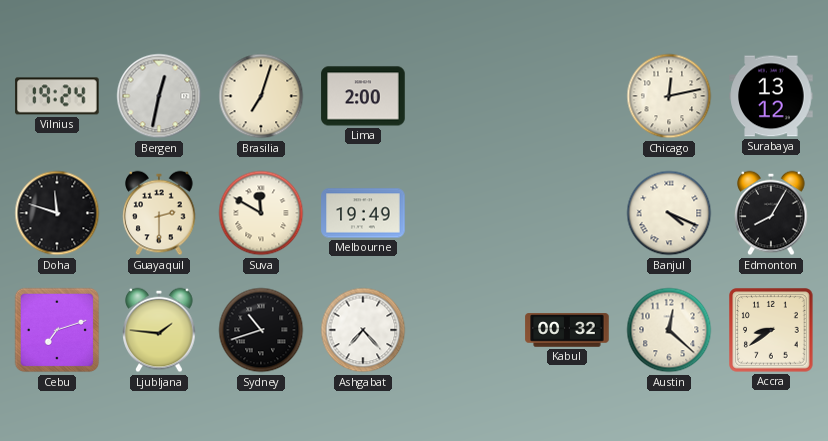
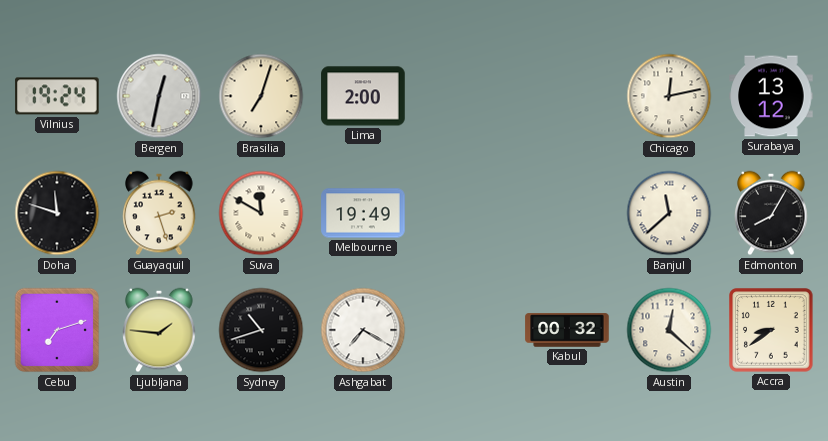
Guayaquil: 2:30 -> 2:27 (159, 213)
Banjul: 4:19 -> 11:38 (669, 213)
Ashgabat: 7:23 -> 7:20 (363, 330)
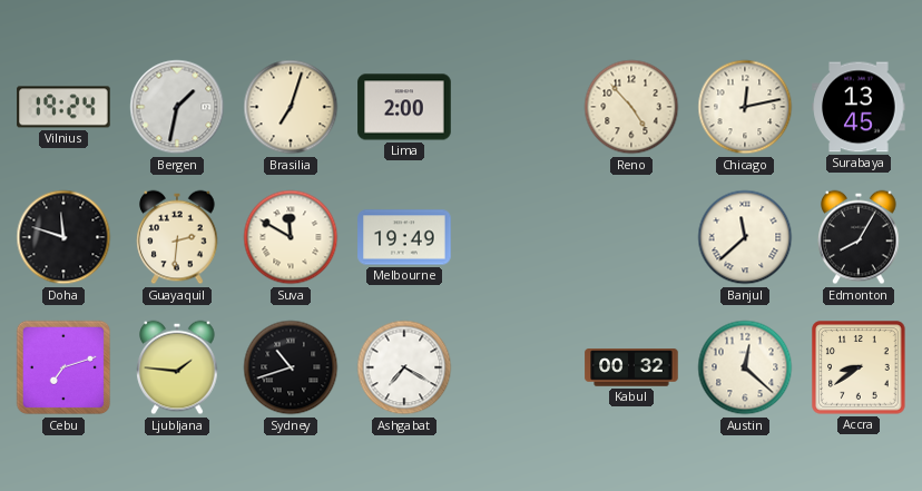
Bergen: 12:32 -> 1:32 (177, 107)
Reno: none -> 4:53 (631, 107)
Surabaya: 13:12 -> 13:45 (859, 107)
Guayaquil: 2:27 -> 2:31 (177, 237)
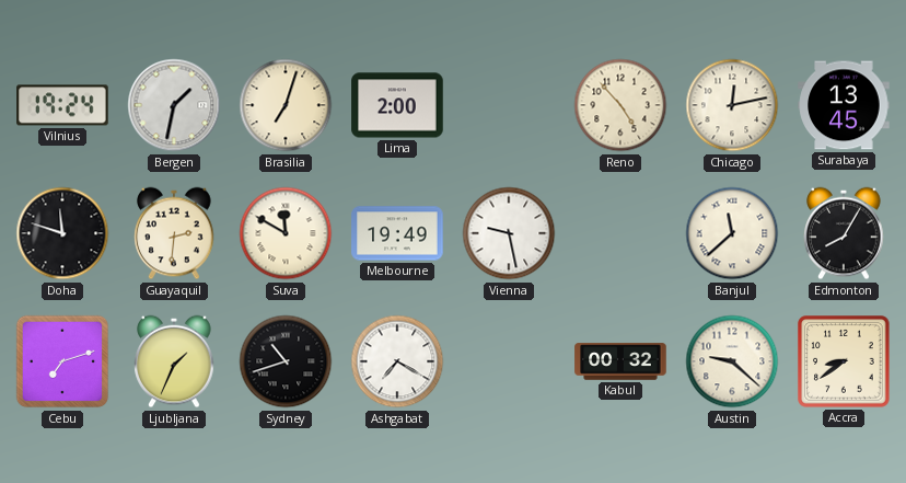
Vienna: none -> 9:28 (509, 233)
Ljubljana: 1:46 -> 1:34 (174, 361)
Austin: 12:22 -> 9:22 (732, 361)
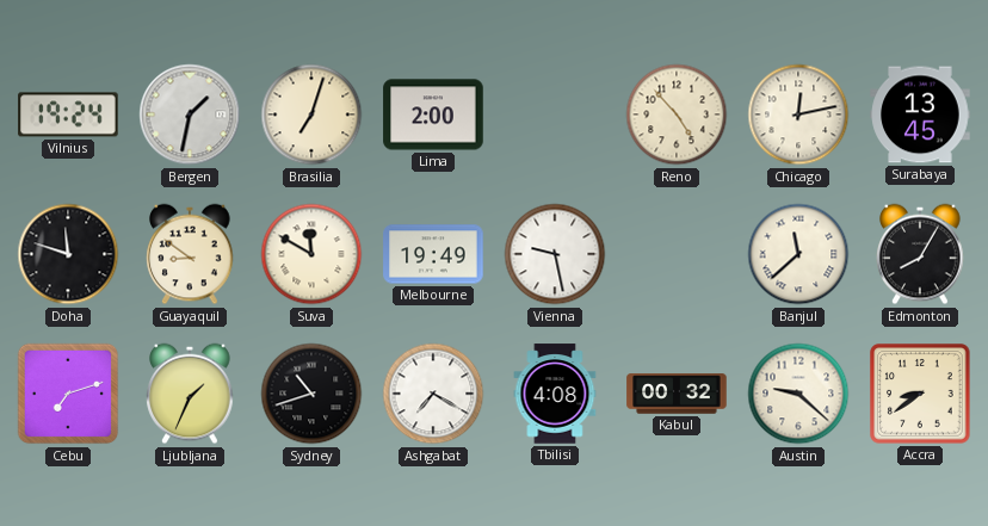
Guayaquil: 2:31 -> 8:51 (190, 254)
Tbilisi: none -> 4:08 (555, 394)
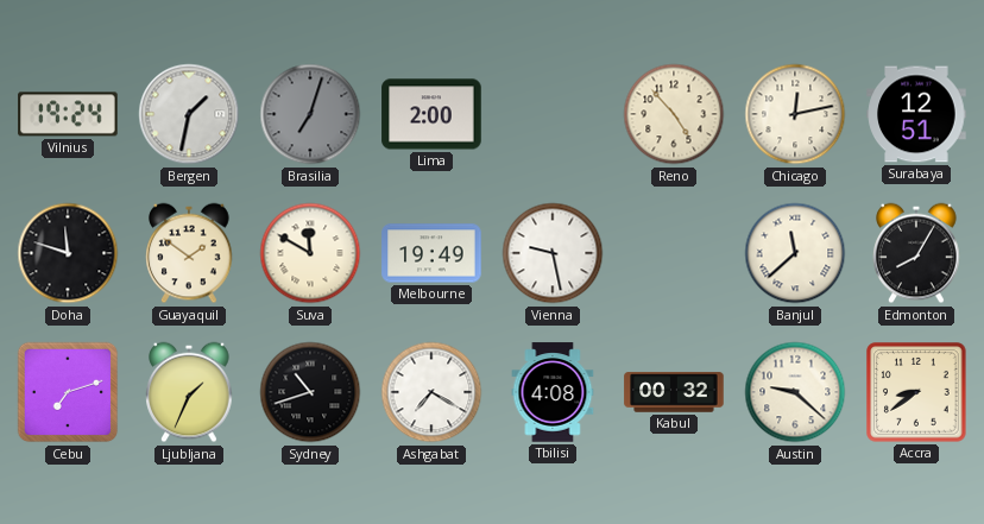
Brasilia dial: cream -> grey (310, 114)
Surabaya: 13:45 -> 12:51 (916, 114)
Guayaquil: 8:51 -> 1:51 (189, 253)
